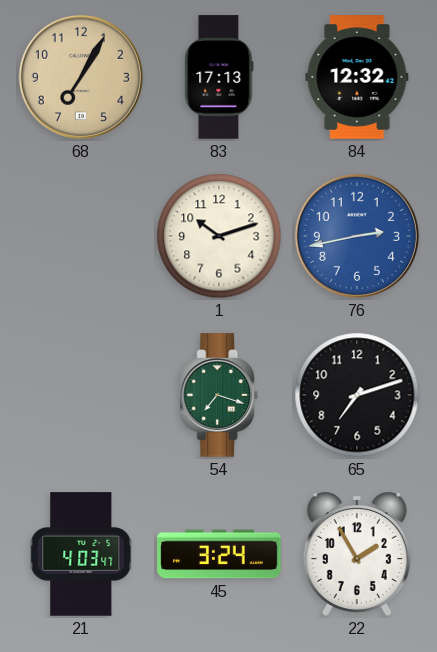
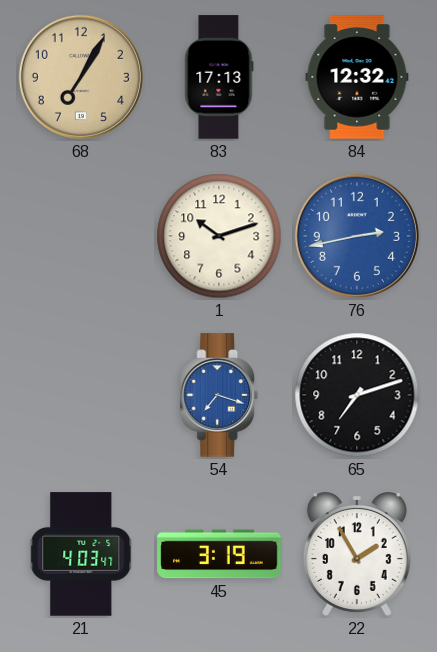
54 dial: green -> blue (219, 395)
45: 3:24 -> 3:19 (219, 554)
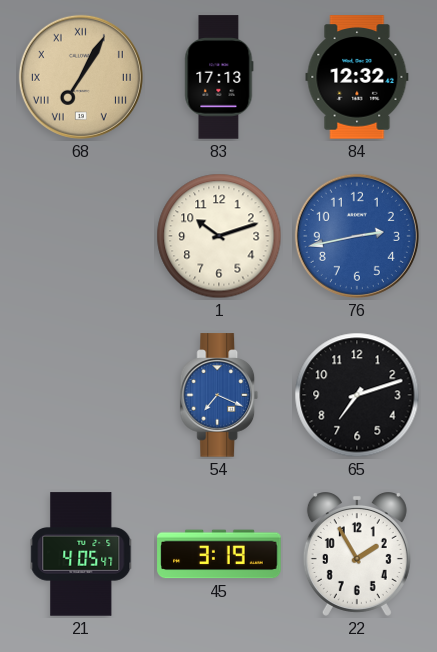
68 numerals: Arabic -> Roman (81, 77)
54: 7:18 -> 7:19 (219, 395)
21: 4:03 -> 4:05 (81, 554)
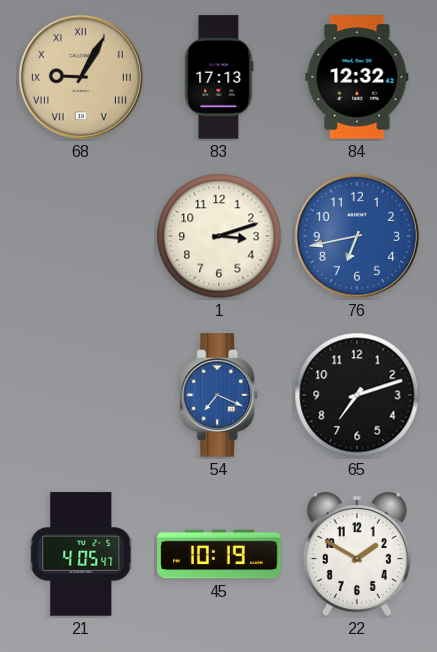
68: 7:05 -> 9:05 (81, 77)
1: 10:12 -> 3:12 (219, 236)
76: 2:43 -> 6:43 (357, 236)
45: 3:19 -> 10:19 (219, 554)
22: 1:55 -> 1:50 (357, 555)
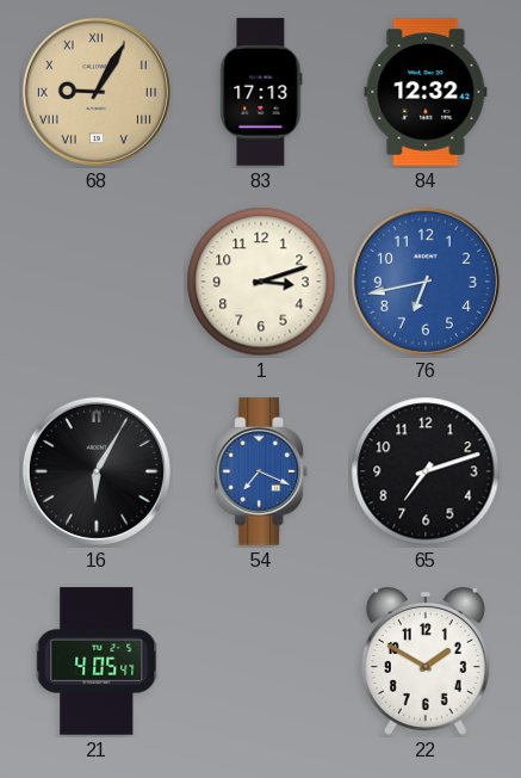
16: none -> 6:05 (97, 471)
45: 10:19 -> none (219, 554)
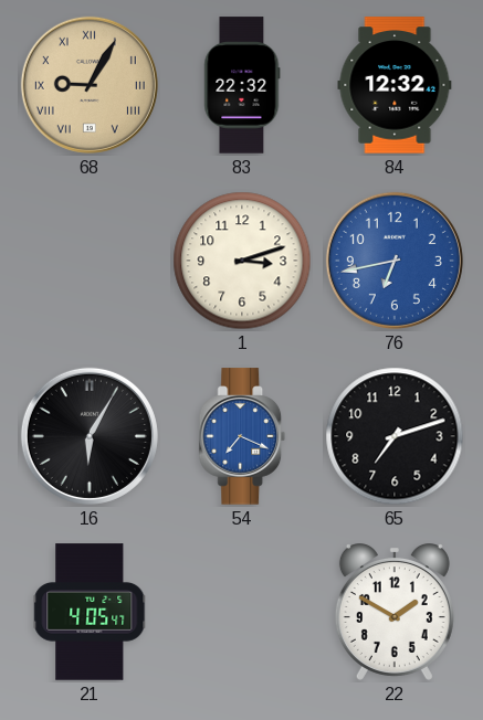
83: 17:13 -> 22:32 (242, 85)
